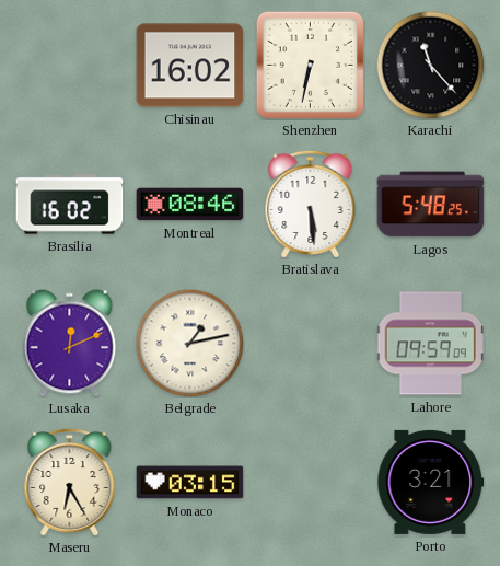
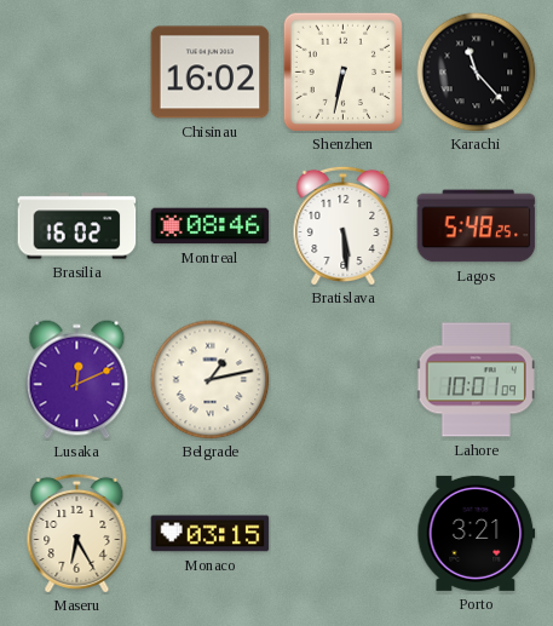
Lahore: 09:59 -> 10:01 (477, 380)
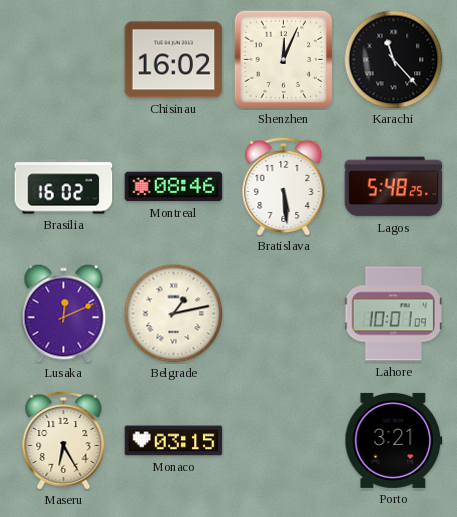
Shenzhen: 6:32 -> 12:04 (283, 59)
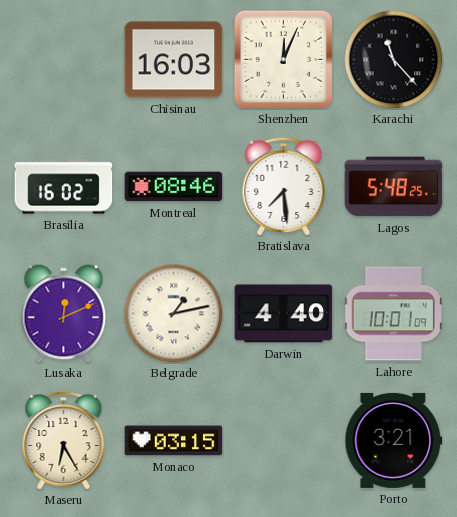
Chisinau: 16:02 -> 16:03 (174, 60)
Bratislava: 5:29 -> 7:29 (284, 186)
Darwin: none -> 4:40 (284, 314)
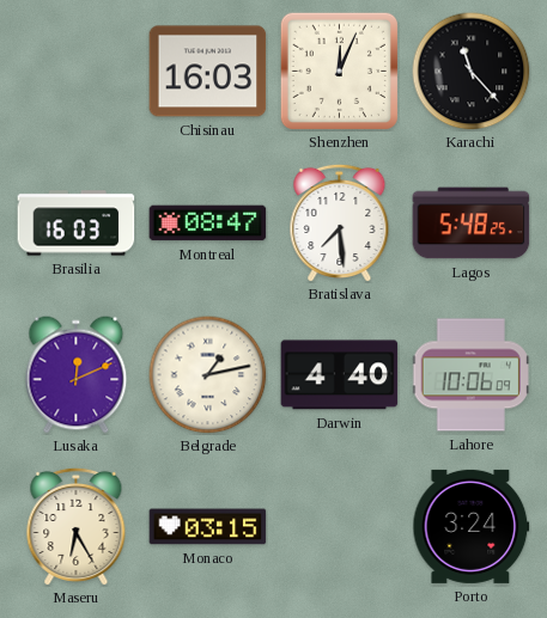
Brasilia: 16:02 -> 16:03 (77, 224)
Montreal: 08:46 -> 08:47 (208, 224)
Lahore: 10:01 -> 10:06 (472, 375)
Porto: 3:21 -> 3:24 (472, 526)
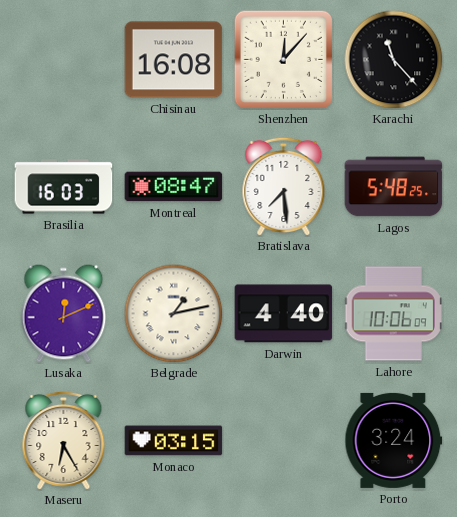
Chisinau: 16:03 -> 16:08 (174, 60)
Shenzhen: 12:04 -> 12:07 (283, 59)
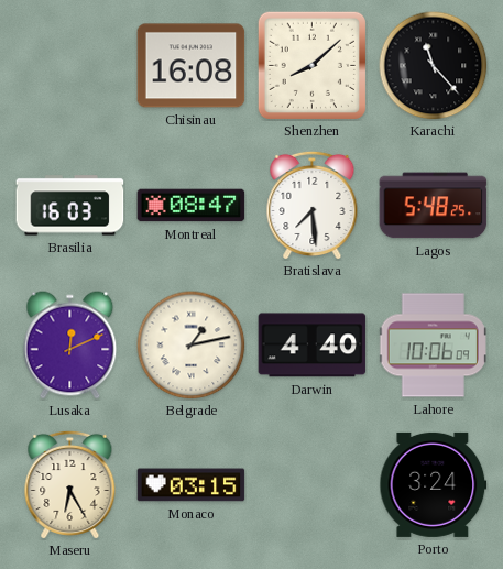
Shenzhen: 12:07 -> 8:08 (311, 65)
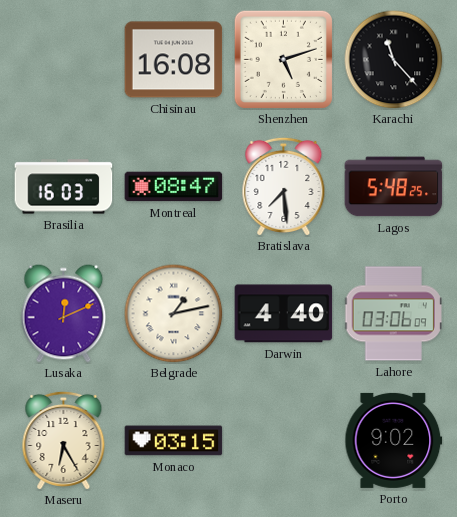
Shenzhen: 8:08 -> 5:12 (283, 59)
Lahore: 10:06 -> 03:06 (394, 314)
Porto: 3:24 -> 9:02 (394, 440)
